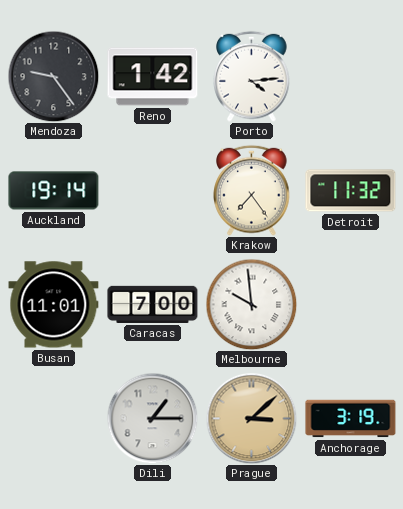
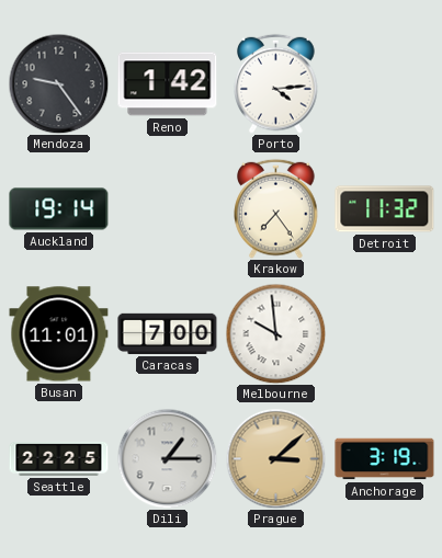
Seattle: none -> 22:25 (59, 458)
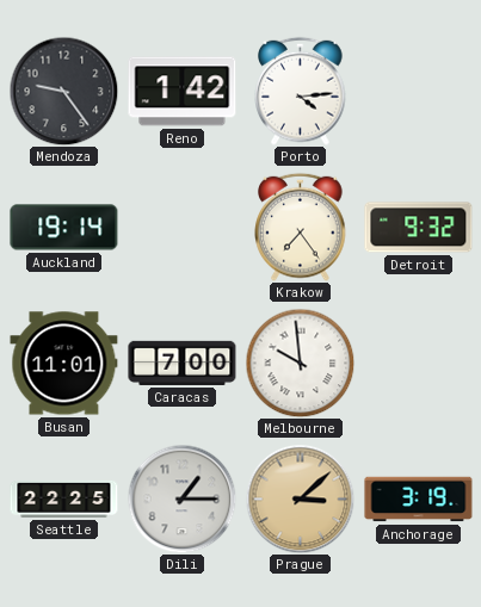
Detroit: 11:32 -> 9:32 (419, 228)
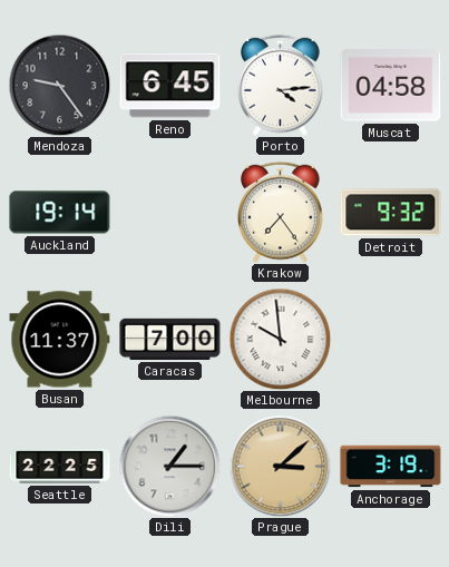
Reno: 1:42 -> 6:45 (170, 86)
Muscat: none -> 04:58 (391, 86)
Busan: 11:01 -> 11:37 (60, 340)
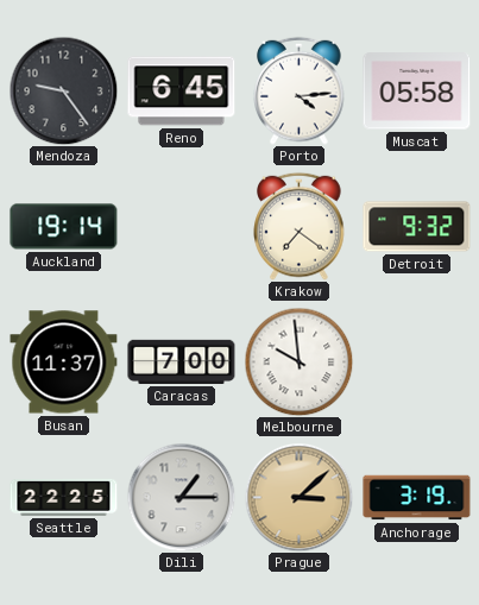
Muscat: 04:58 -> 05:58 (417, 92)
Krakow: 7:24 -> 7:21 (300, 226)
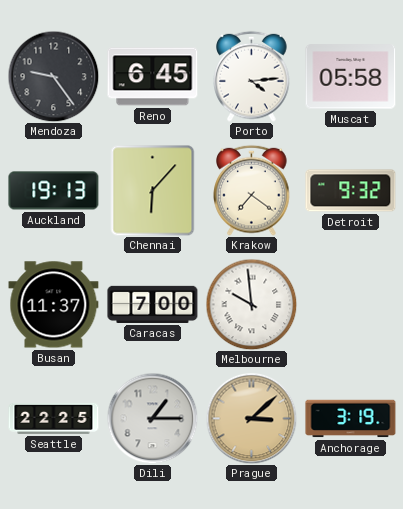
Auckland: 19:14 -> 19:13 (54, 191)
Chennai: none -> 6:07 (153, 191)
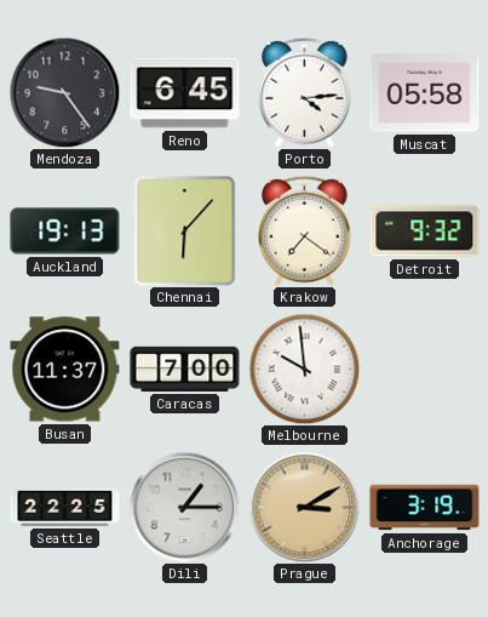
Prague: 3:08 -> 3:10 (304, 507)
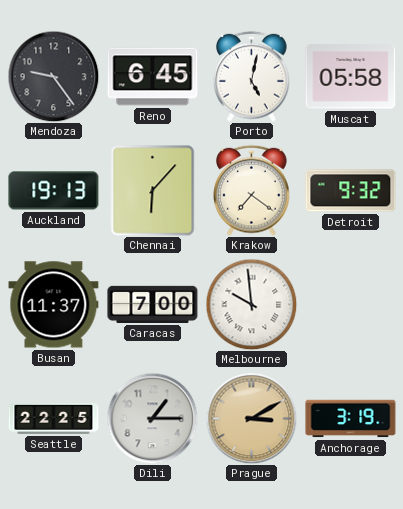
Porto: 4:14 -> 5:02 (252, 76)
